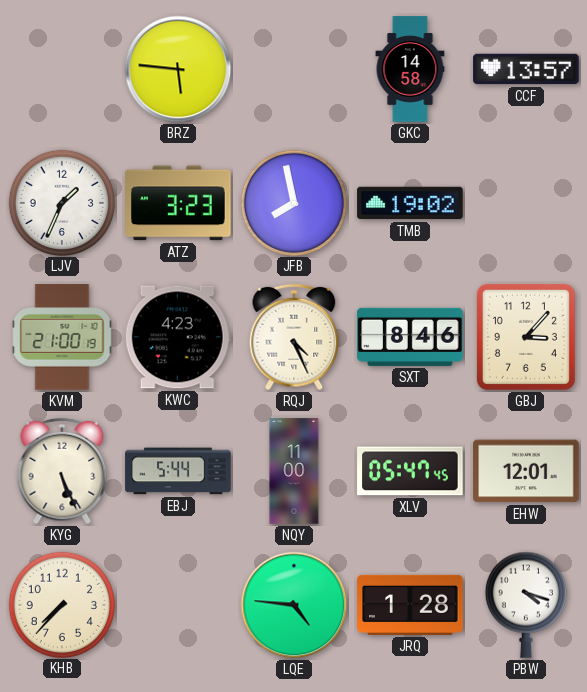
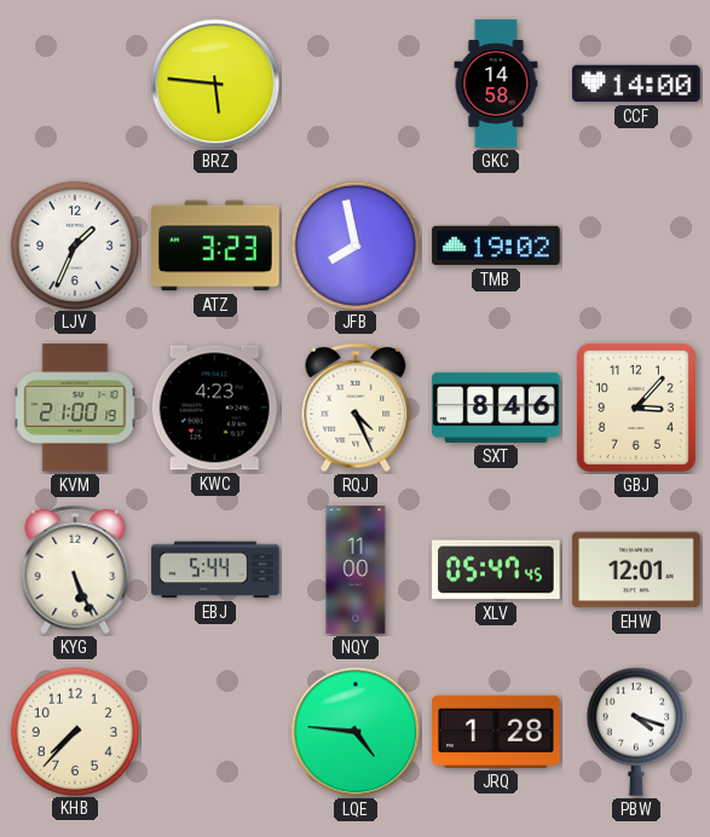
CCF: 13:57 -> 14:00 (636, 83)
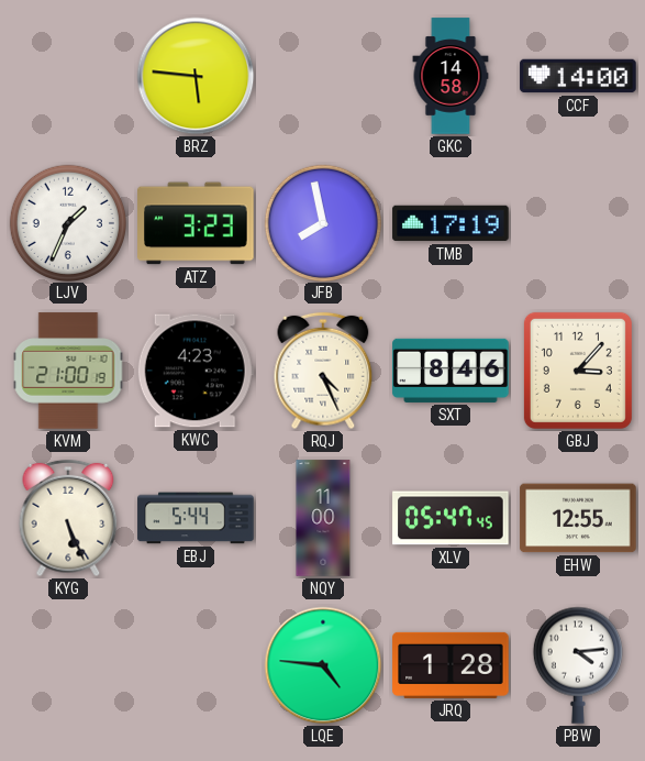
TMB: 19:02 -> 17:19 (451, 223)
EHW: 12:01 -> 12:55 (578, 518)
KHB: 7:37 -> none (74, 731)
PBW: 4:18 -> 4:14 (578, 665)
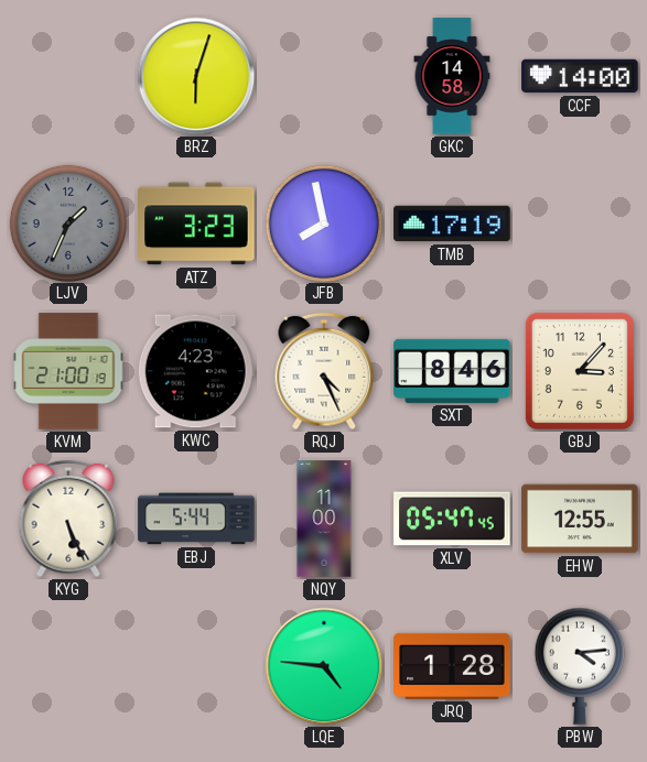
BRZ: 5:46 -> 6:03 (196, 76)
LJV dial: white -> grey (67, 222)
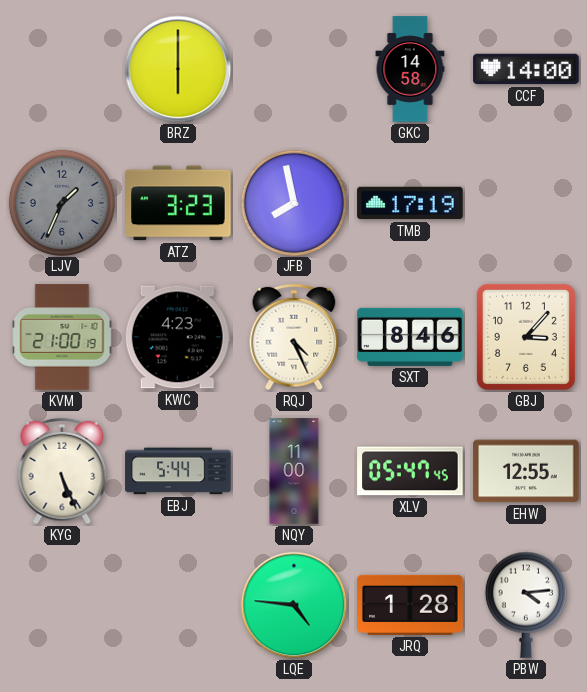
BRZ: 6:03 -> 6:00 (178, 69)
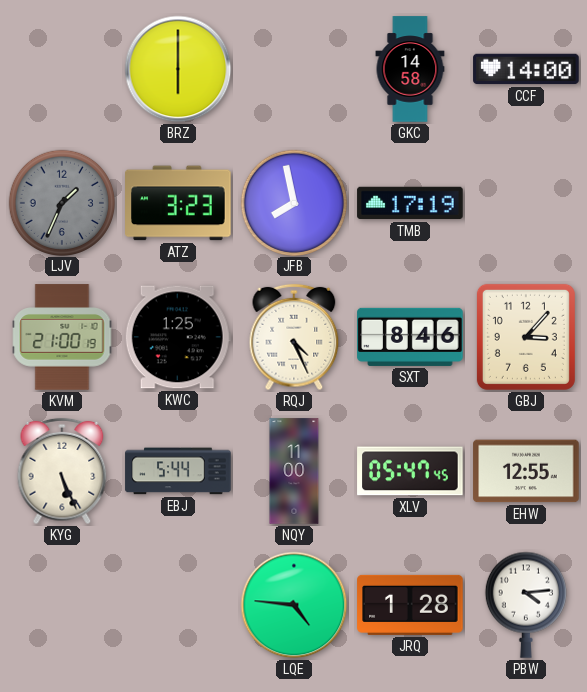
KWC: 4:23 -> 1:25 (178, 337)
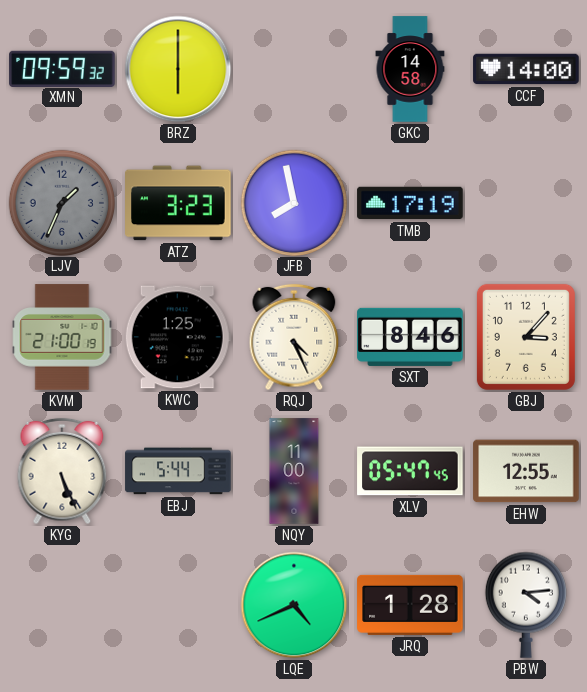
XMN: none -> 09:59 (62, 68)
LQE: 4:46 -> 4:41 (294, 605)
